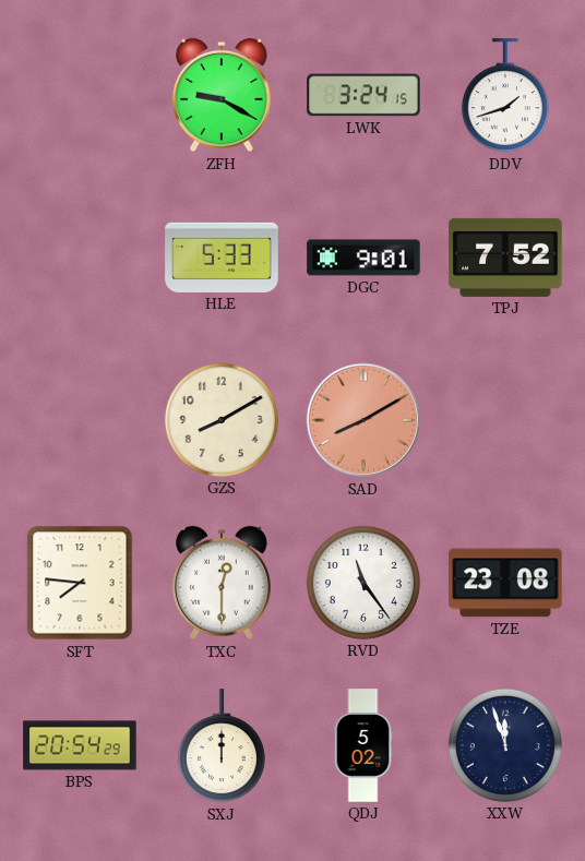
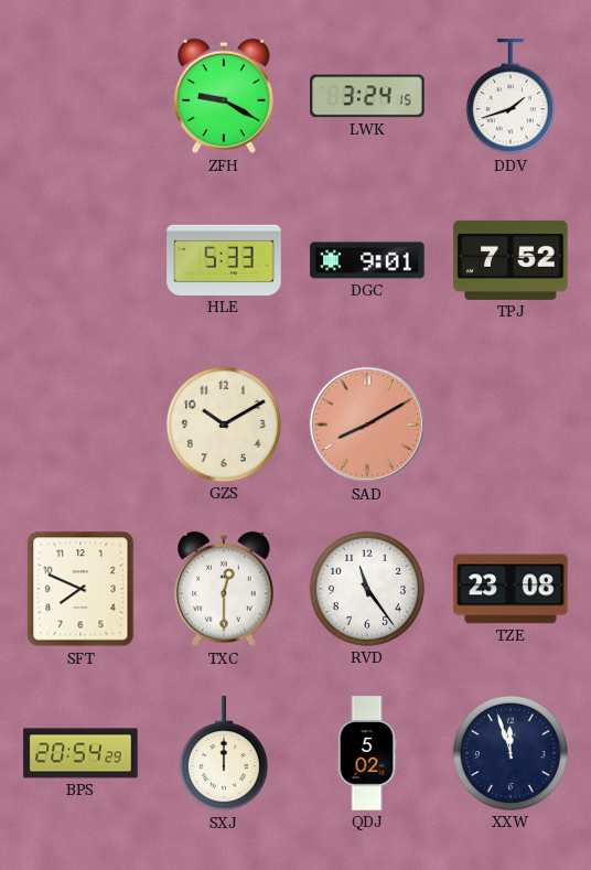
GZS: 8:10 -> 10:10 (224, 425)
SFT: 7:46 -> 7:49 (80, 589)
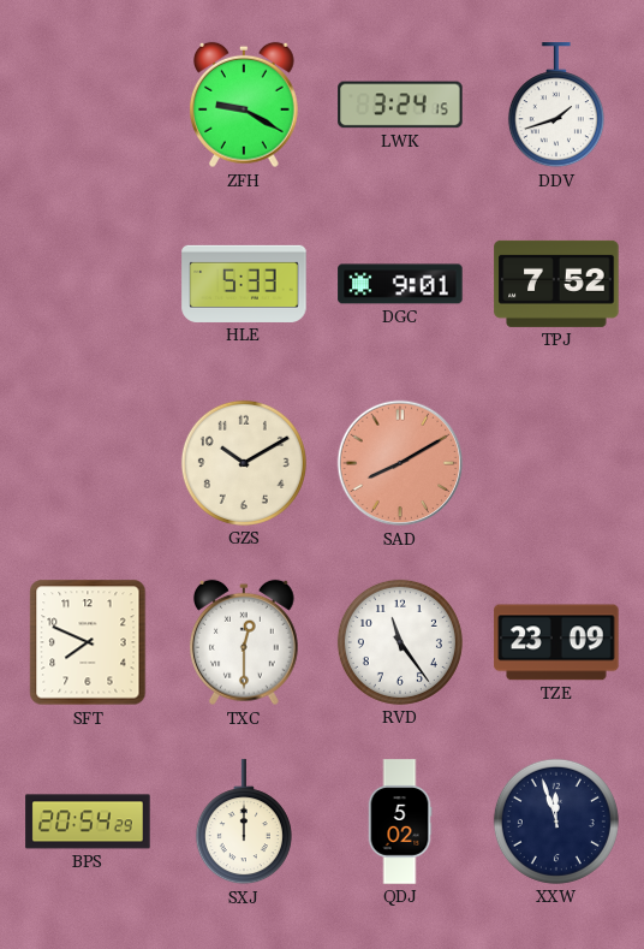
TZE: 23:08 -> 23:09 (556, 642)
